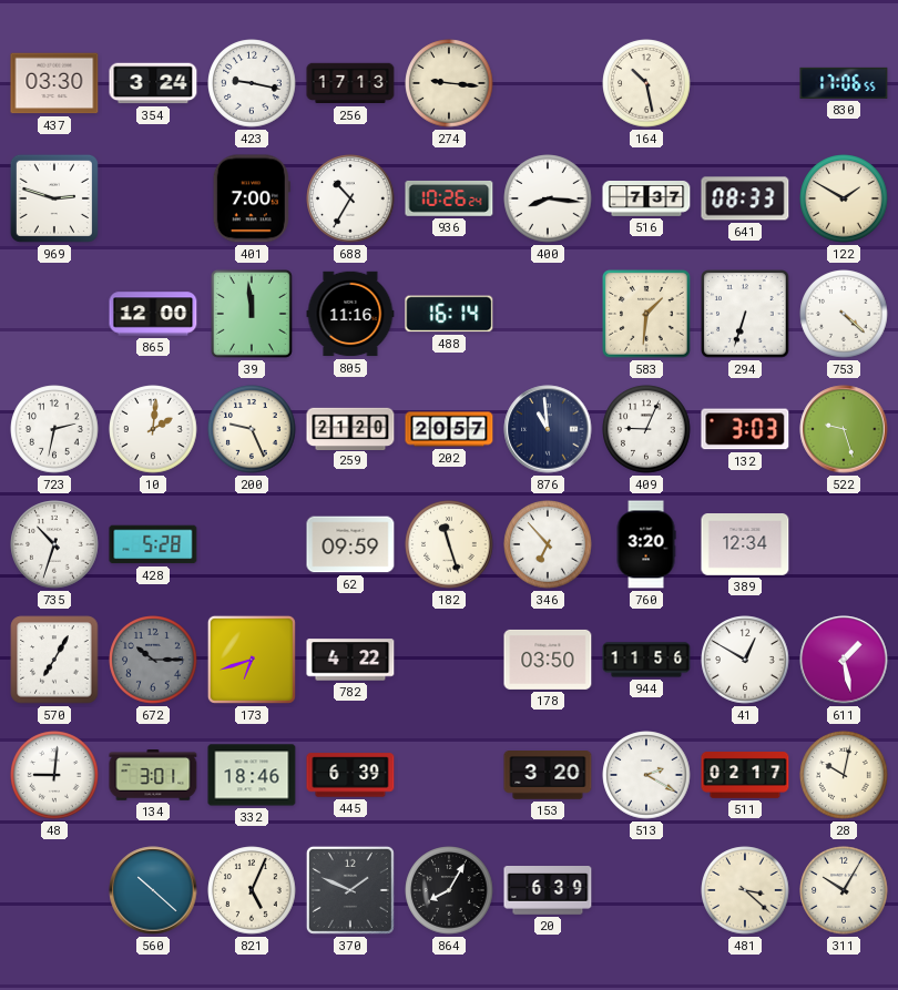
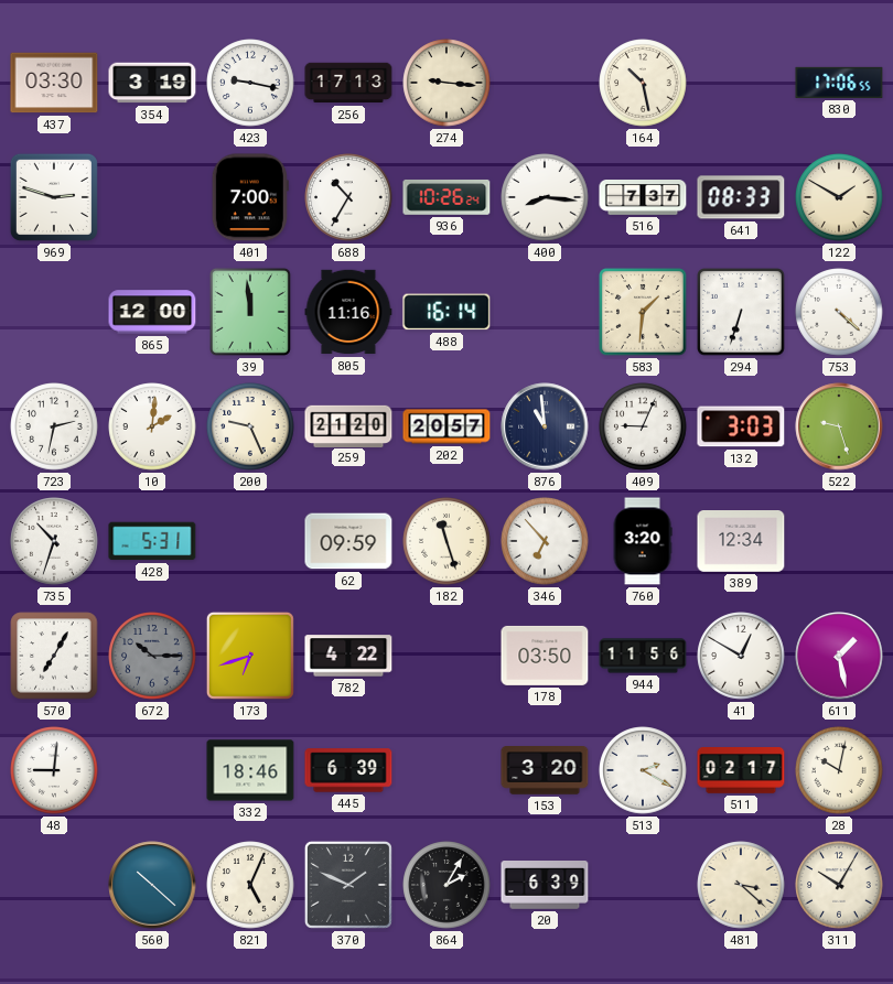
354: 3:24 -> 3:19 (152, 83)
428: 5:28 -> 5:31 (152, 541)
134: 3:01 -> none (153, 776)
864: 8:05 -> 2:05 (446, 885)
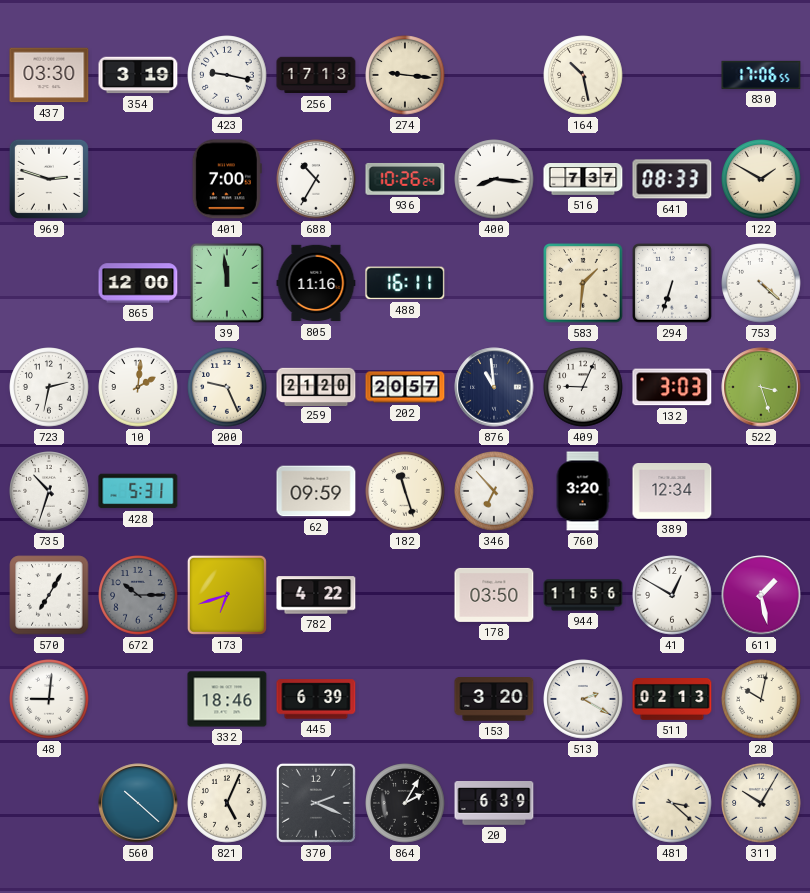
488: 16:14 -> 16:11 (405, 283)
522: 9:27 -> 3:27 (761, 387)
511: 02:17 -> 02:13 (672, 700)
370: 1:49 -> 2:19 (316, 803)
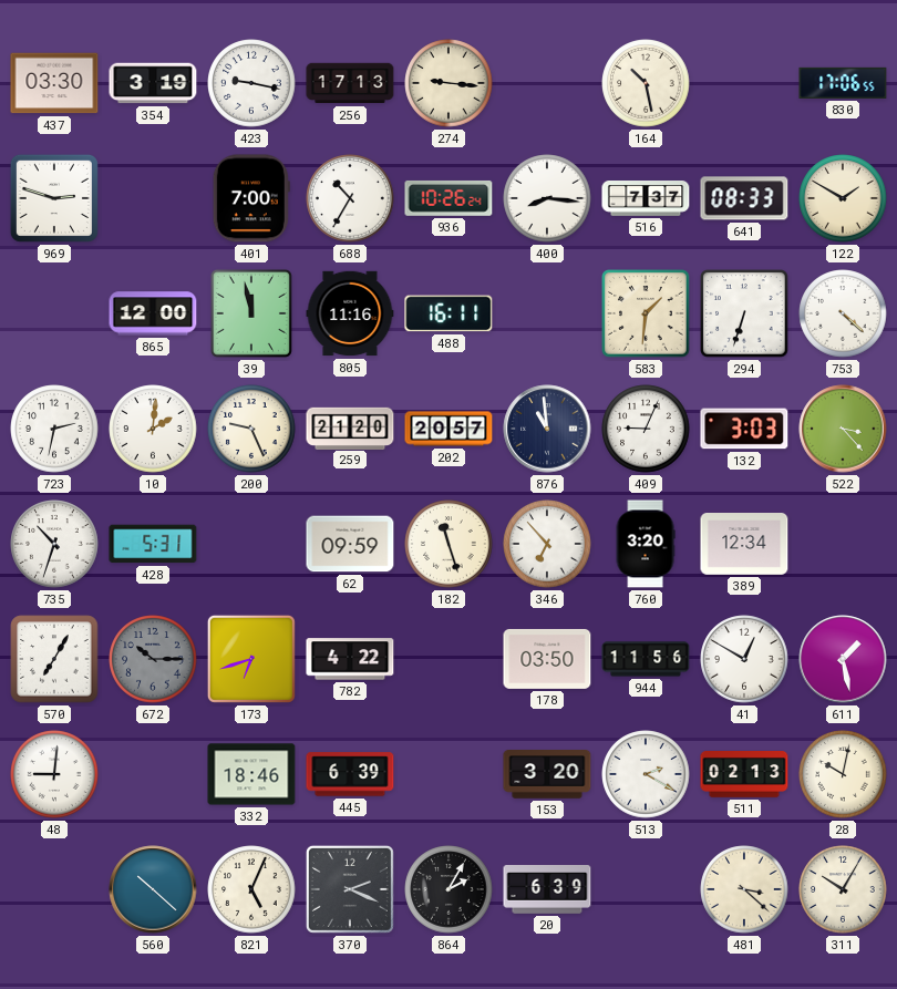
39: 11:59 -> 11:58 (251, 313)
522: 3:27 -> 3:23 (843, 429)
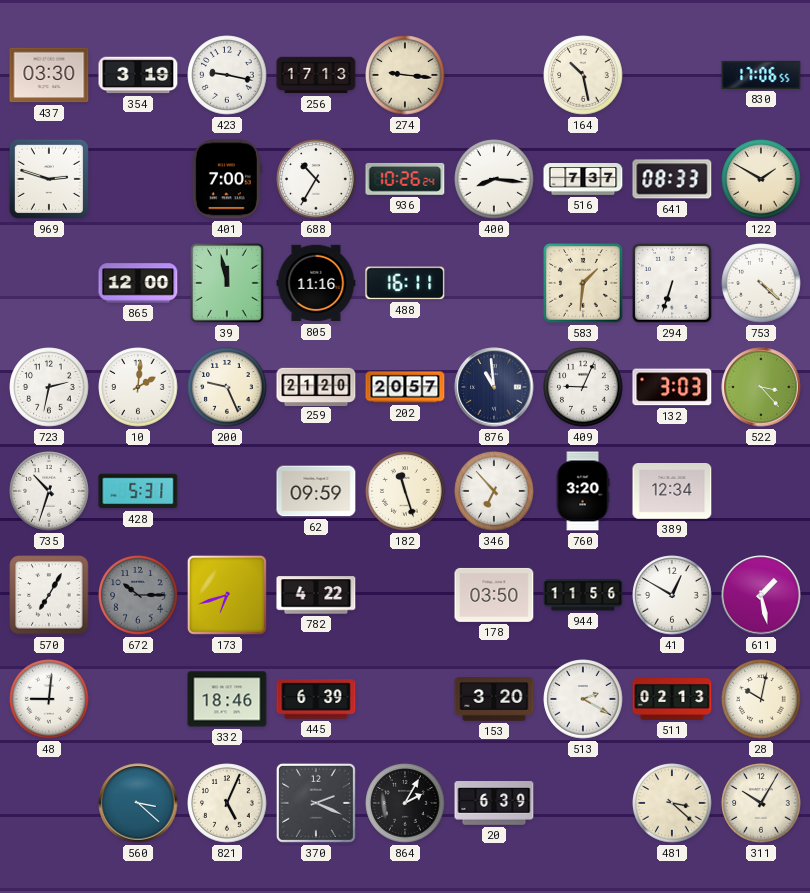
560: 10:22 -> 3:22 (138, 803)
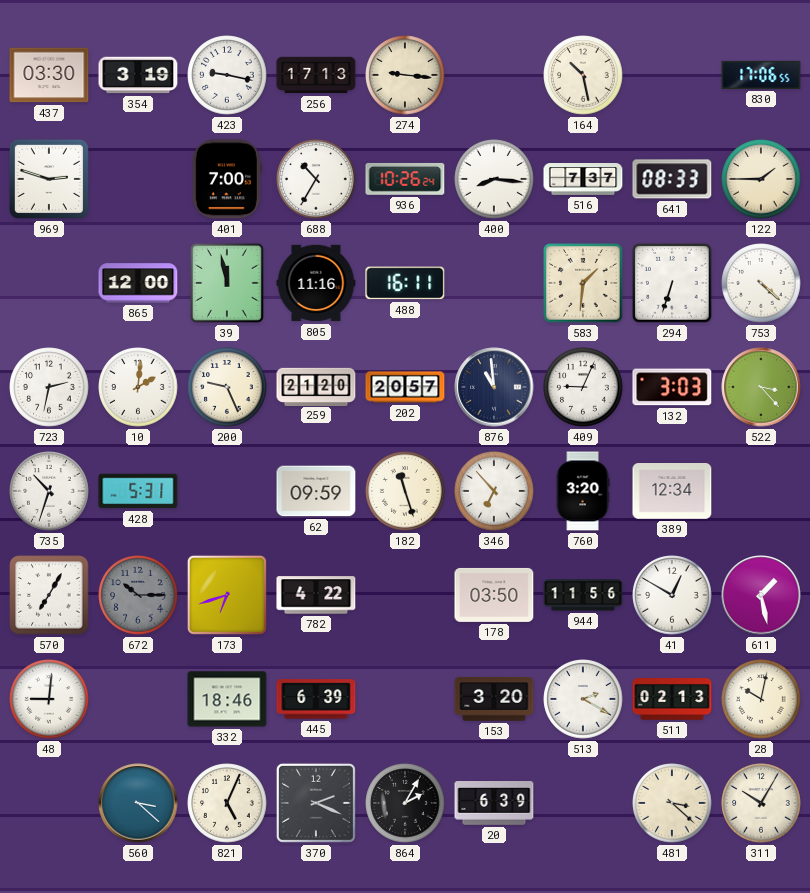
122: 1:50 -> 1:45 (761, 179)
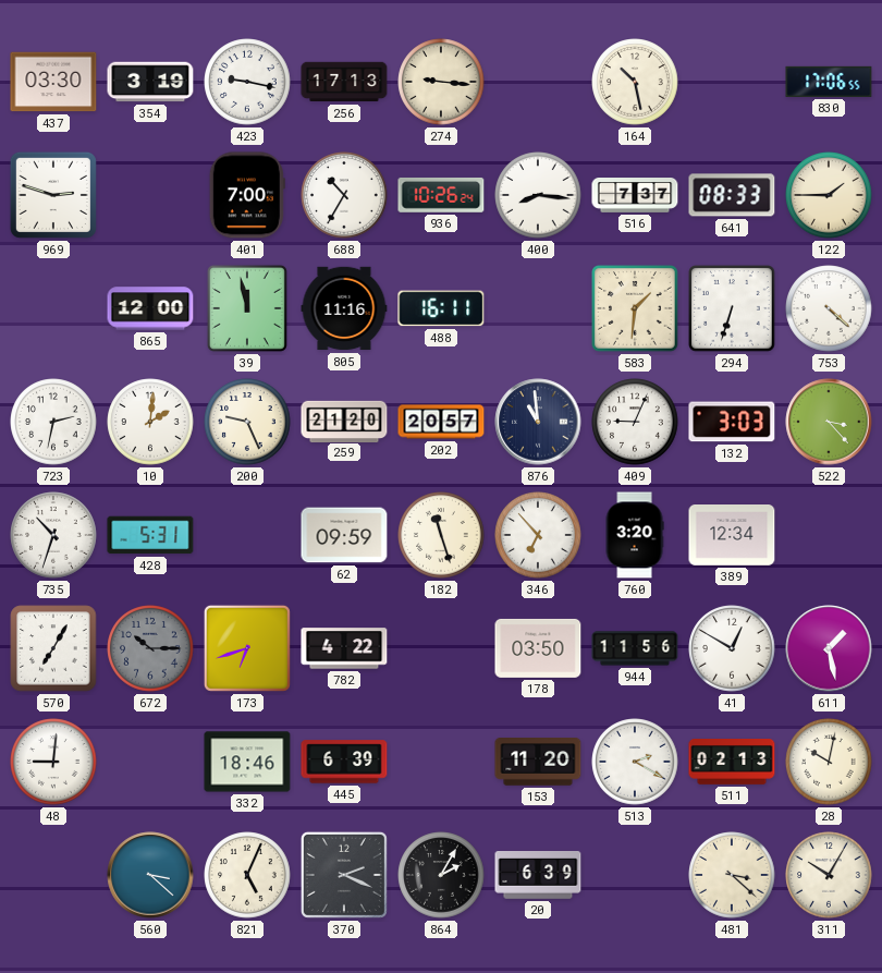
153: 3:20 -> 11:20 (538, 762)
